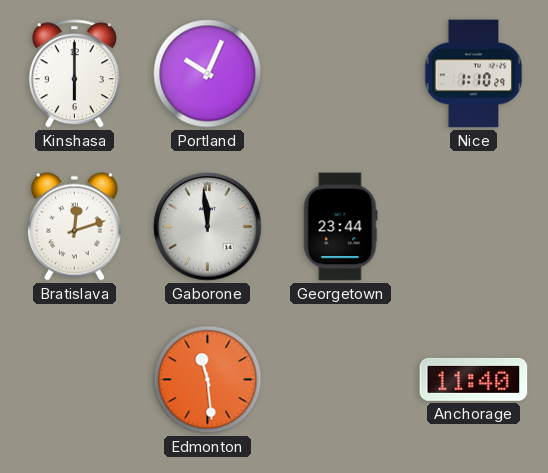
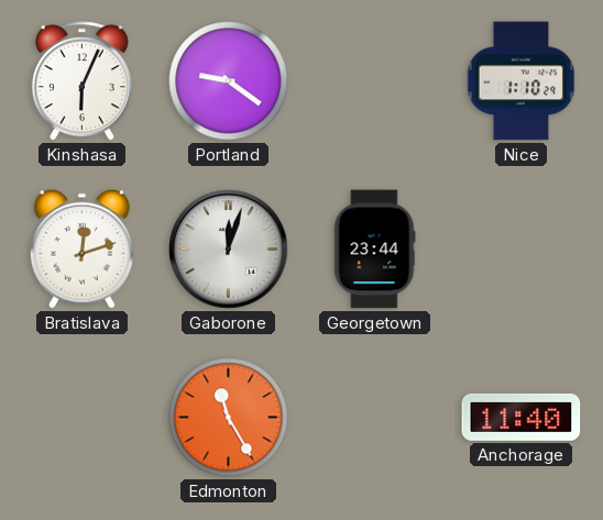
Kinshasa: 6:00 -> 6:04 (81, 81)
Portland: 10:04 -> 9:21 (229, 81)
Gaborone: 11:59 -> 12:03 (229, 250)
Edmonton: 11:29 -> 11:25 (229, 418)
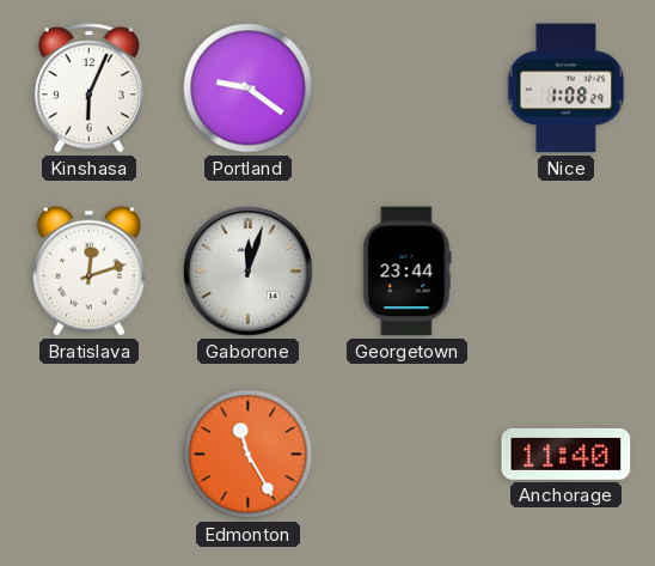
Nice: 1:10 -> 1:08 (567, 89)
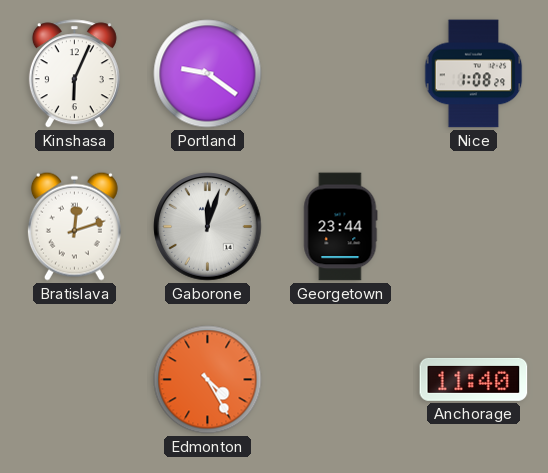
Edmonton: 11:25 -> 4:25 (208, 380)
